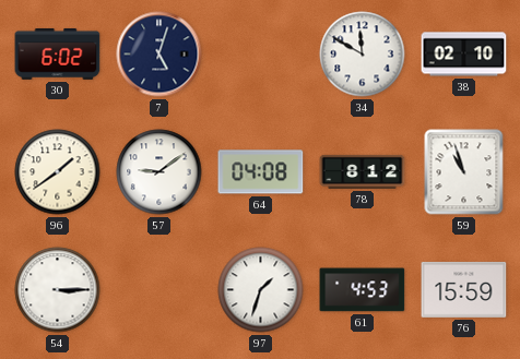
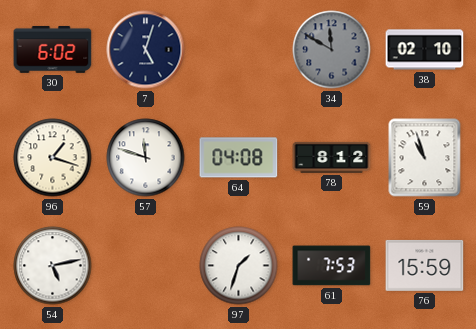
34 dial: white -> grey (332, 50)
96: 1:39 -> 1:18 (53, 158)
57: 9:09 -> 11:48 (146, 158)
54: 3:15 -> 5:13 (53, 266)
61: 4:53 -> 7:53 (332, 266)
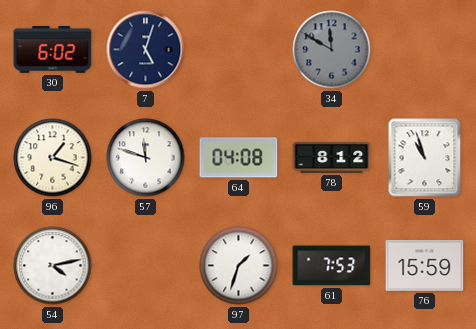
38: 02:10 -> none (425, 50)
54: 5:13 -> 4:13 (53, 266)
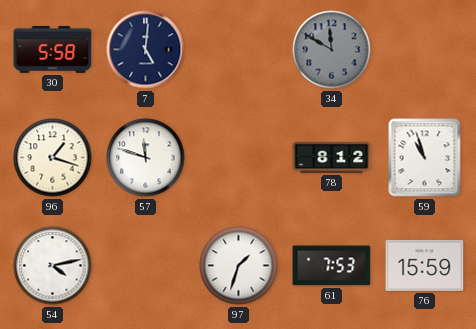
30: 6:02 -> 5:58 (53, 49)
7: 5:03 -> 5:01 (146, 50)
64: 04:08 -> none (239, 158)
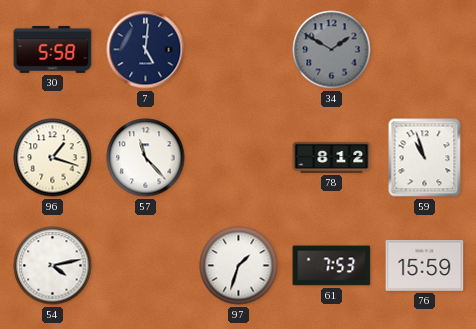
34: 11:50 -> 1:50 (332, 50)
57: 11:48 -> 11:23 (146, 158)
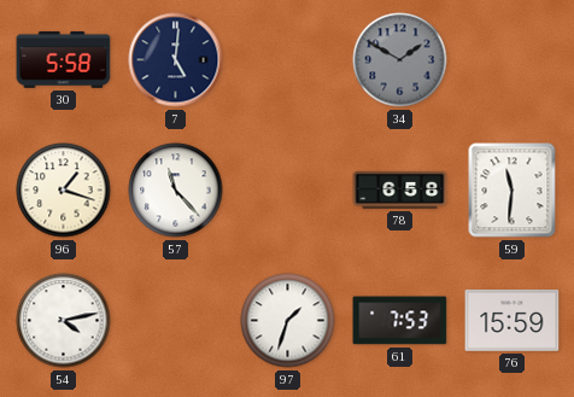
78: 8:12 -> 6:58 (400, 189)
59: 10:57 -> 11:31 (512, 191)
